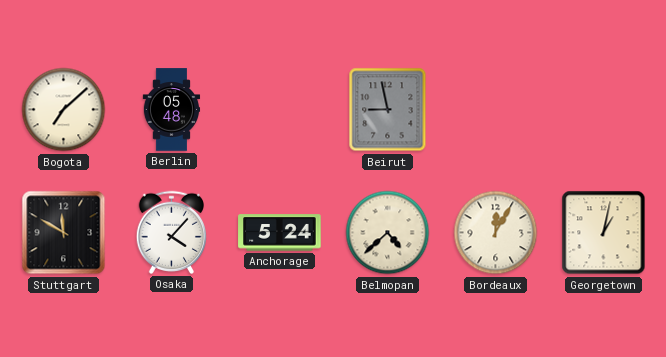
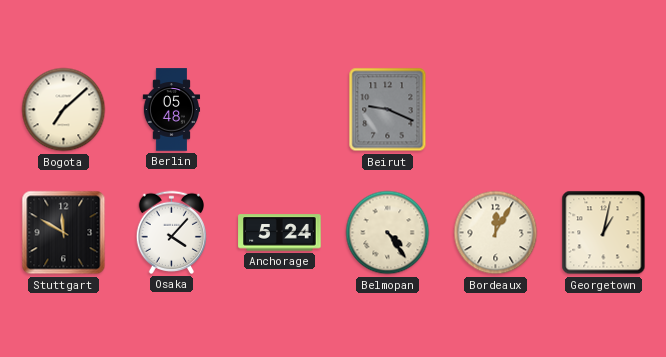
Beirut: 8:58 -> 9:19 (388, 110)
Belmopan: 4:38 -> 4:24 (388, 233)
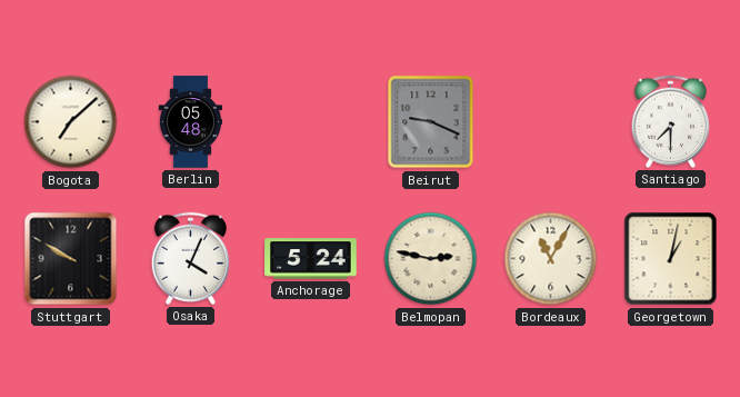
Santiago: none -> 7:30 (670, 121)
Stuttgart: 11:50 -> 9:50 (71, 259)
Osaka: 4:07 -> 4:04 (190, 258)
Belmopan: 4:24 -> 2:47 (431, 259)
Bordeaux: 12:05 -> 11:05 (551, 259)
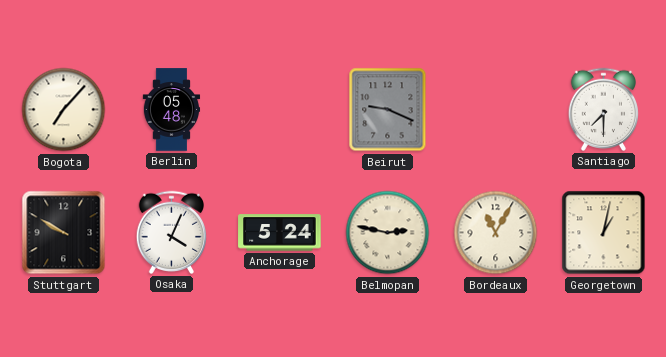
Bogota: 7:08 -> 7:07 (64, 110)
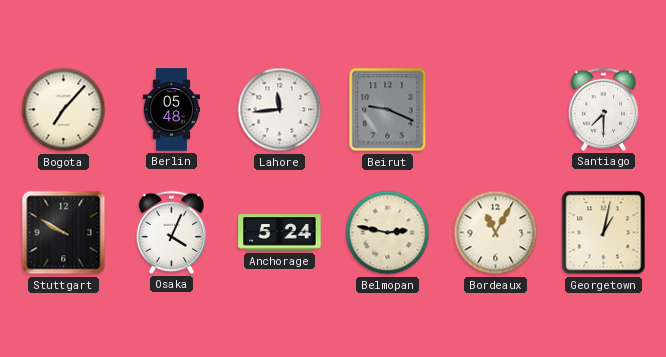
Lahore: none -> 11:44 (280, 110)
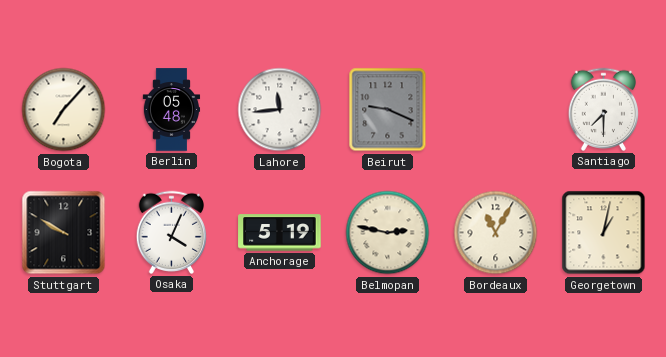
Anchorage: 5:24 -> 5:19 (280, 233)
